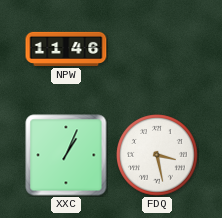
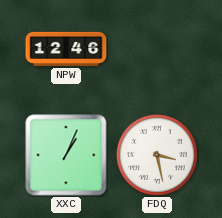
NPW: 11:46 -> 12:46 (66, 49)
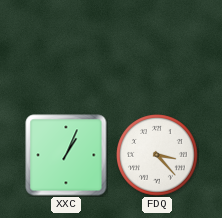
NPW: 12:46 -> none (66, 49)
FDQ: 3:28 -> 3:23 (158, 156)
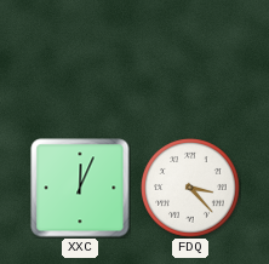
XXC: 1:04 -> 12:04 (80, 188)
